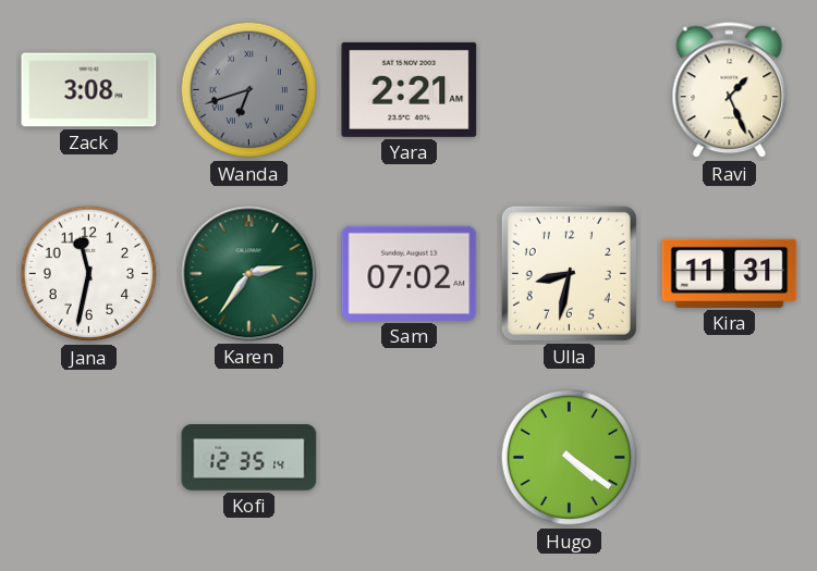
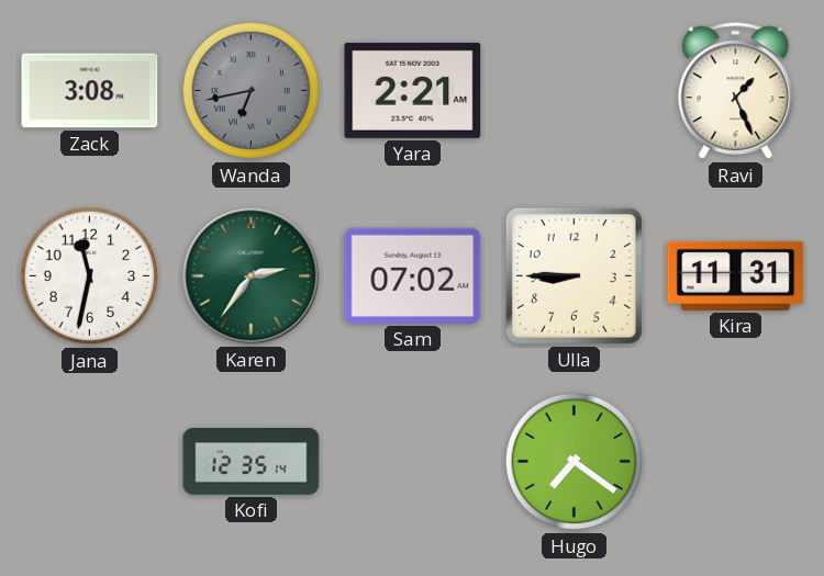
Wanda: 6:42 -> 6:43 (252, 91)
Ulla: 8:32 -> 8:45 (574, 275)
Hugo: 4:21 -> 7:21 (575, 462)
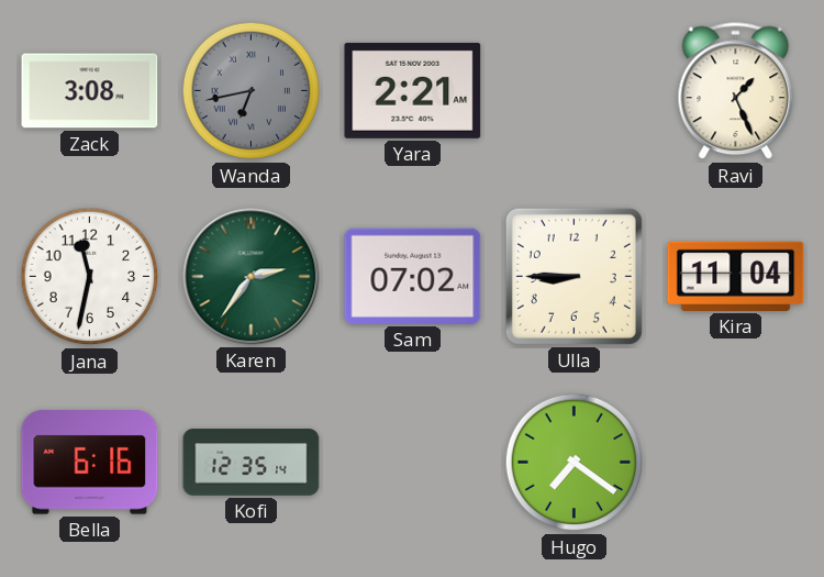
Kira: 11:31 -> 11:04 (736, 276)
Bella: none -> 6:16 (90, 463)
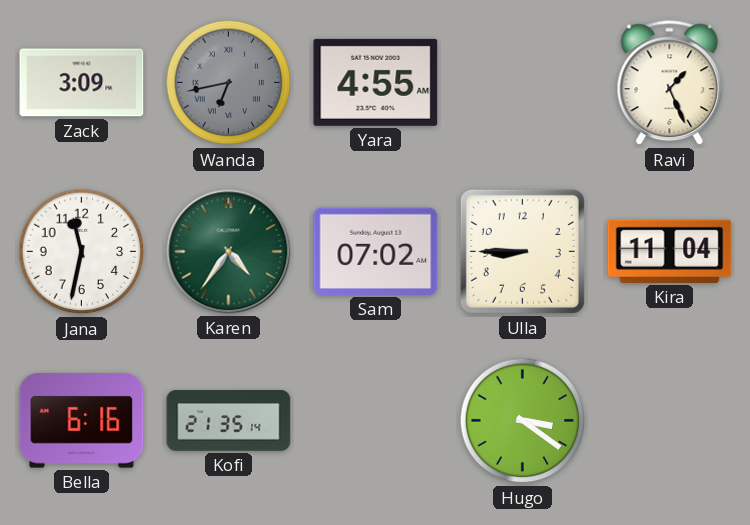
Zack: 3:08 -> 3:09 (82, 83)
Yara: 2:21 -> 4:55 (376, 82)
Karen: 2:36 -> 4:36 (229, 252)
Kofi: 12:35 -> 21:35 (229, 421)
Hugo: 7:21 -> 3:21 (523, 421)
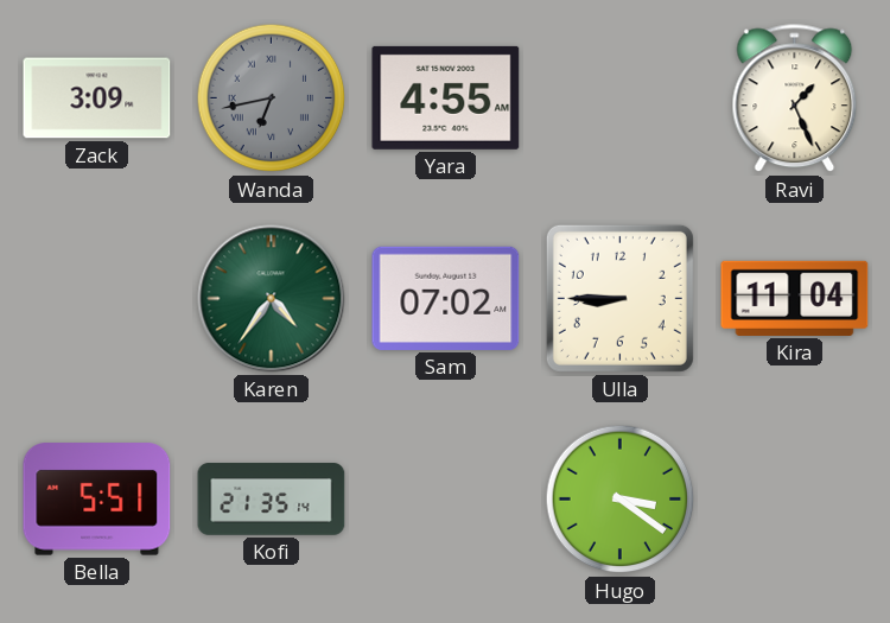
Jana: 11:32 -> none (82, 252)
Bella: 6:16 -> 5:51 (97, 500)
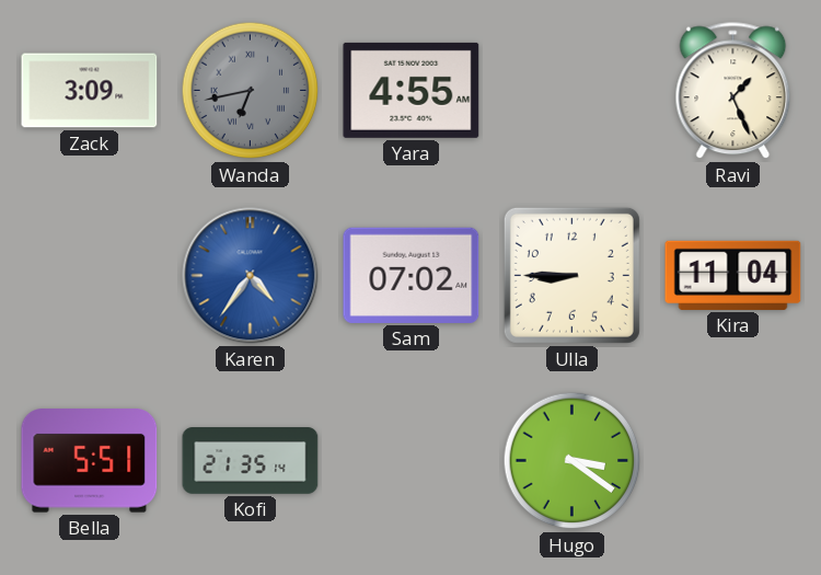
Karen dial: green -> blue (251, 276)
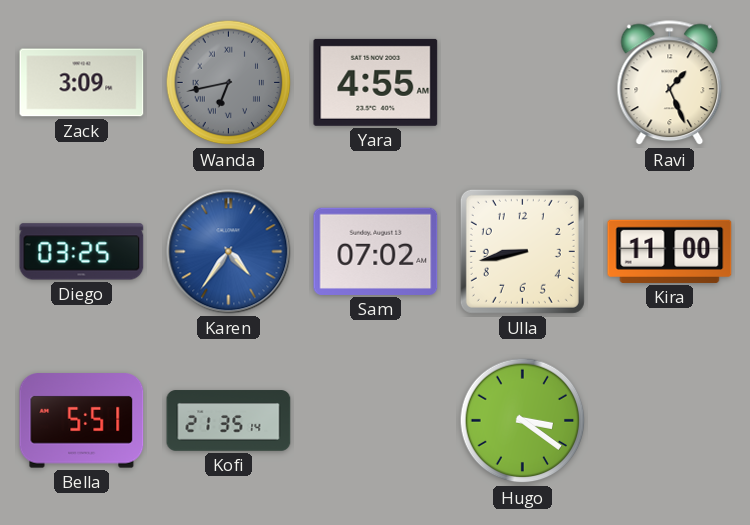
Diego: none -> 03:25 (82, 252)
Ulla: 8:45 -> 8:43 (522, 251)
Kira: 11:04 -> 11:00 (670, 251)
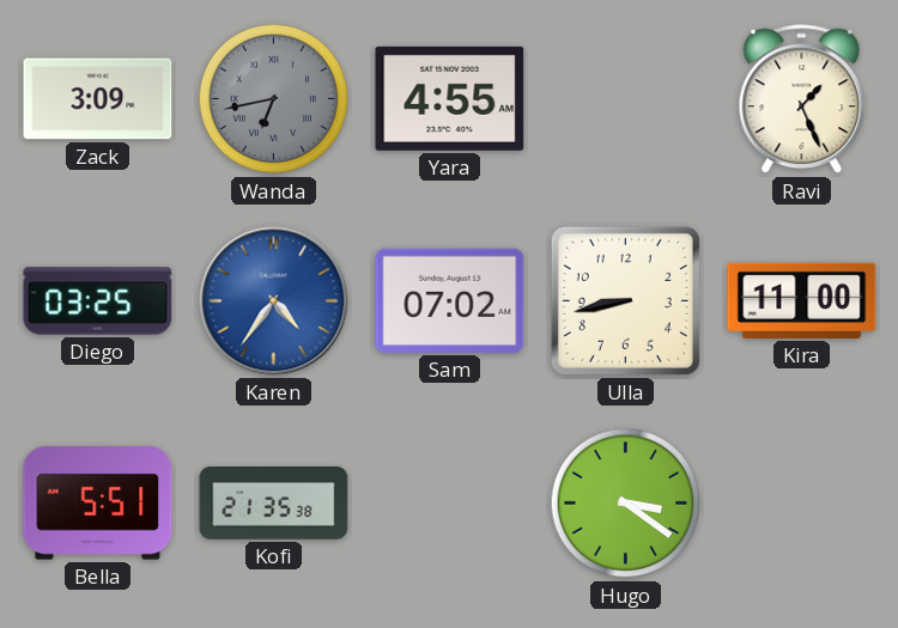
Kofi: 21:35:14 -> 21:35:38 (274, 504)
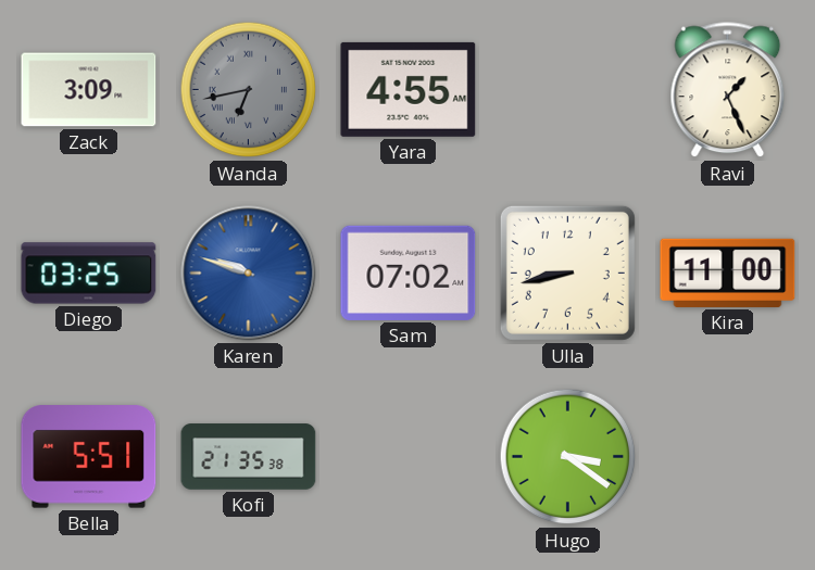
Karen: 4:36 -> 9:48 (249, 274)
